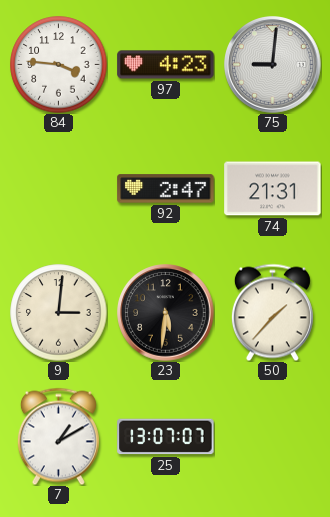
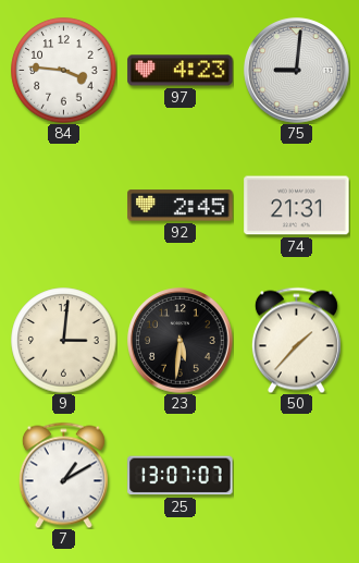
92: 2:47 -> 2:45 (181, 206)
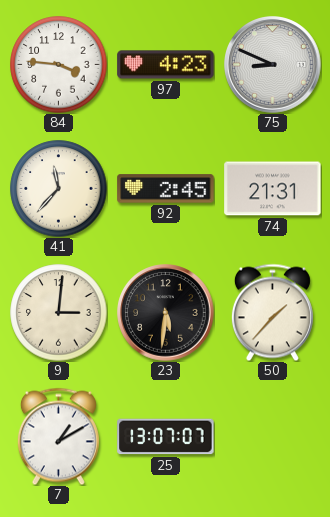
75: 9:01 -> 8:49 (273, 65)
41: none -> 11:37 (59, 189)
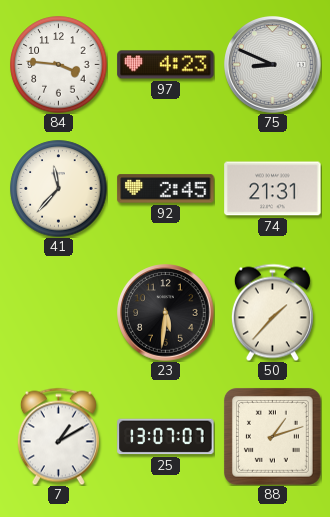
9: 3:01 -> none (59, 313)
88: none -> 1:12 (273, 437)
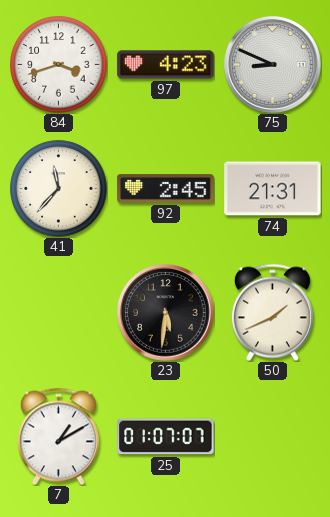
84: 3:46 -> 3:42 (59, 65)
50: 1:37 -> 1:41 (272, 312)
25: 13:07 -> 01:07 (166, 437)
88: 1:12 -> none (273, 437)
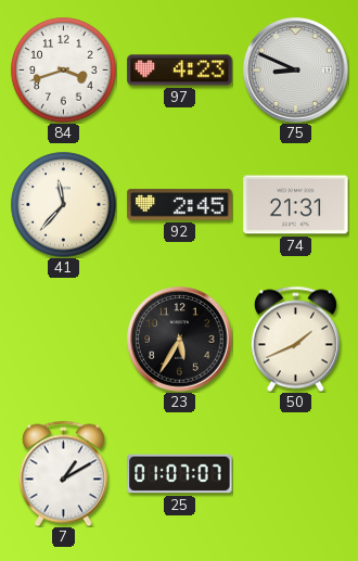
23: 5:31 -> 5:35 (180, 340)
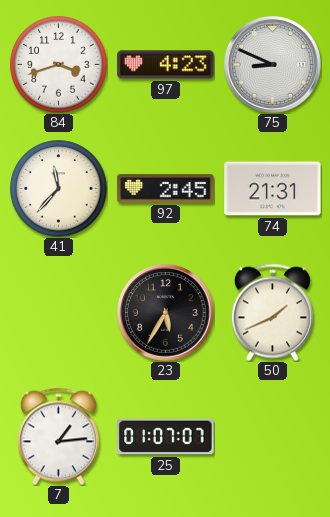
7: 1:10 -> 1:14 (58, 436)
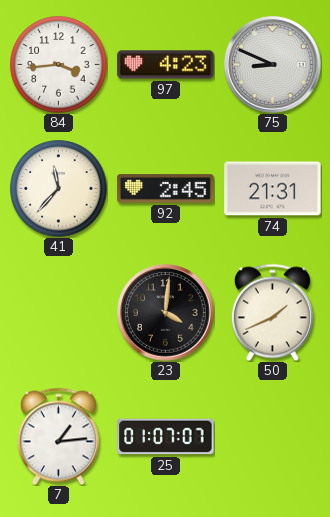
84: 3:42 -> 3:44 (59, 65)
23: 5:35 -> 4:01 (166, 313)
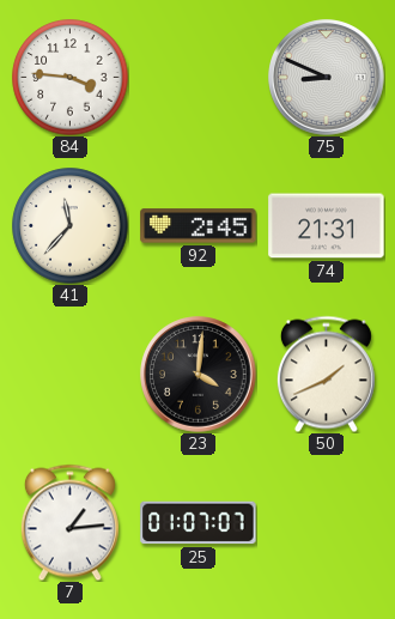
84: 3:44 -> 3:46 (71, 78)
97: 4:23 -> none (166, 65)
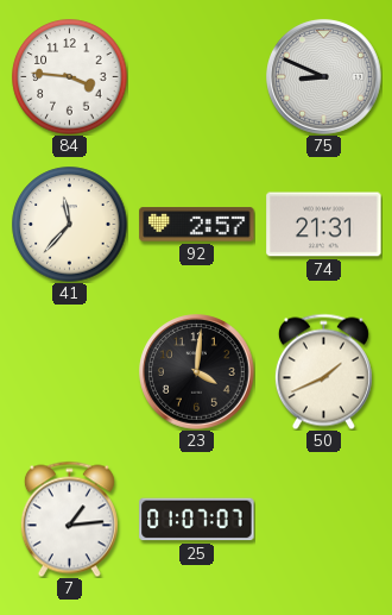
92: 2:45 -> 2:57 (197, 225)
